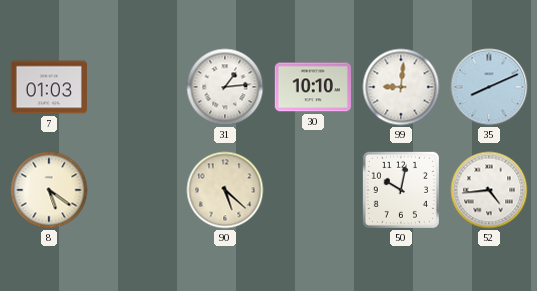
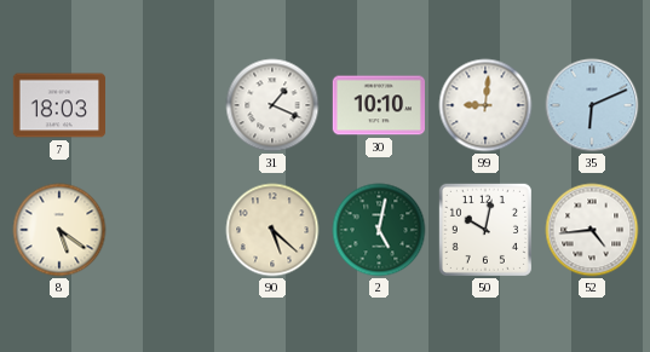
7: 01:03 -> 18:03 (58, 105)
31: 1:14 -> 1:19 (272, 105)
35: 8:11 -> 6:11 (592, 105)
2: none -> 5:02 (379, 230)
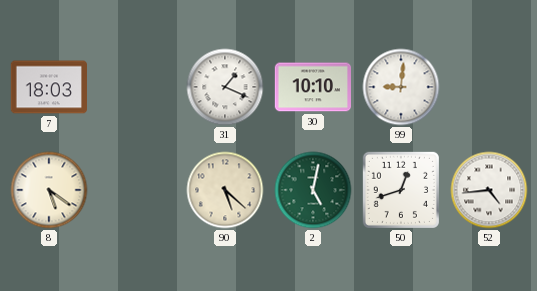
35: 6:11 -> none (592, 105)
50: 10:02 -> 12:42 (401, 190)
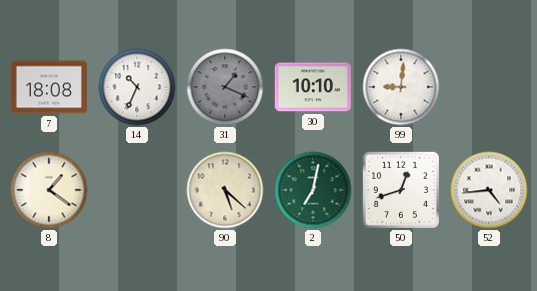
7: 18:03 -> 18:08 (48, 87)
14: none -> 10:34 (137, 87)
31 dial: white -> grey (225, 87)
8: 5:21 -> 1:21 (49, 190)
2: 5:02 -> 7:02 (313, 190)
